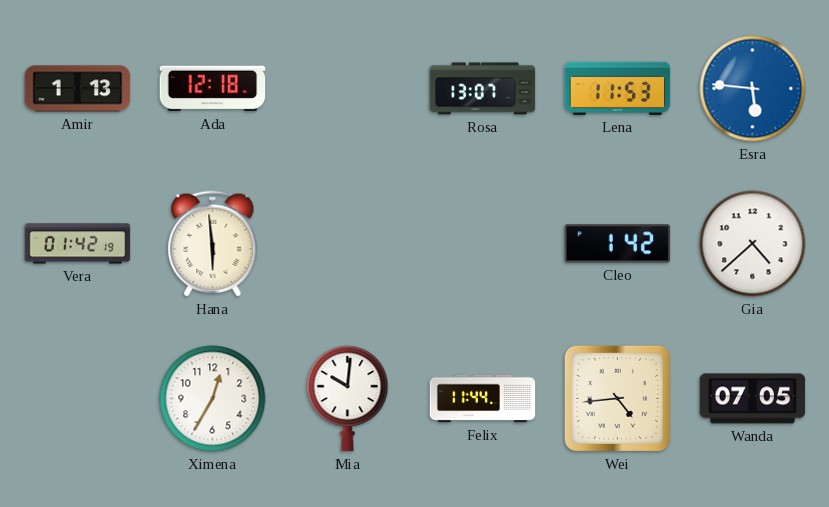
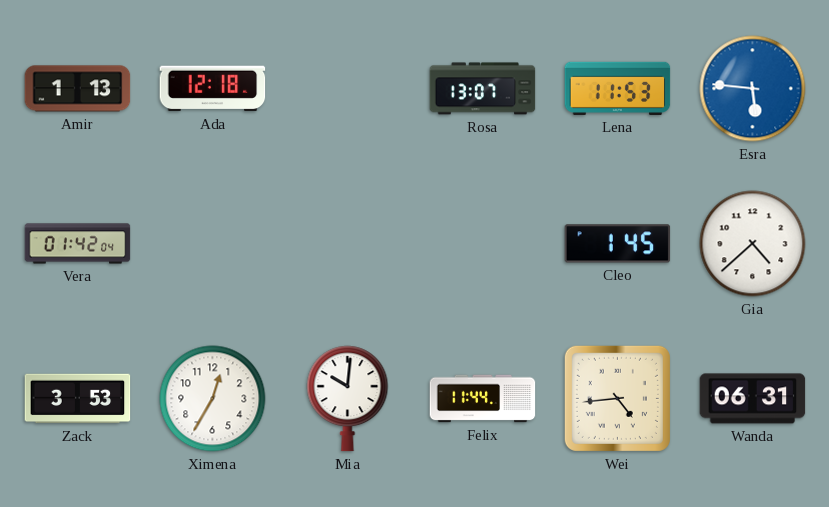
Vera: 01:42:19 -> 01:42:04 (78, 244)
Hana: 5:59 -> none (213, 244)
Cleo: 1:42 -> 1:45 (618, 244)
Zack: none -> 3:53 (78, 399)
Wanda: 07:05 -> 06:31 (753, 399)
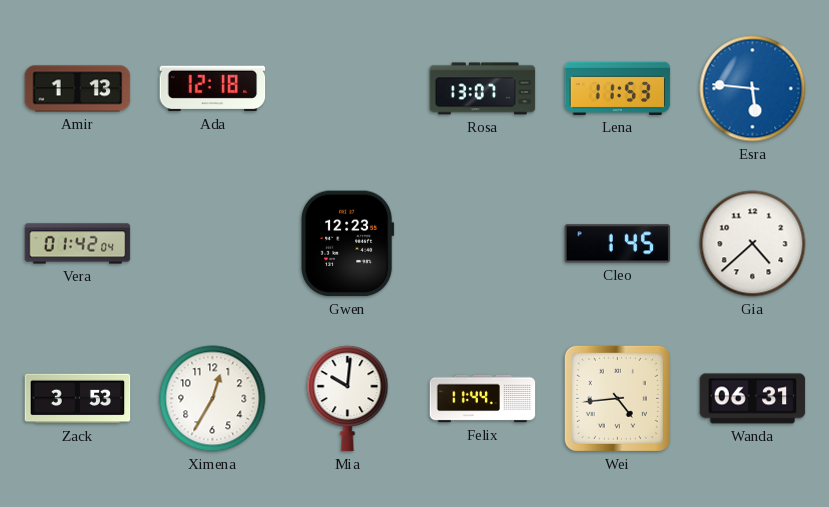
Gwen: none -> 12:23 (348, 244)
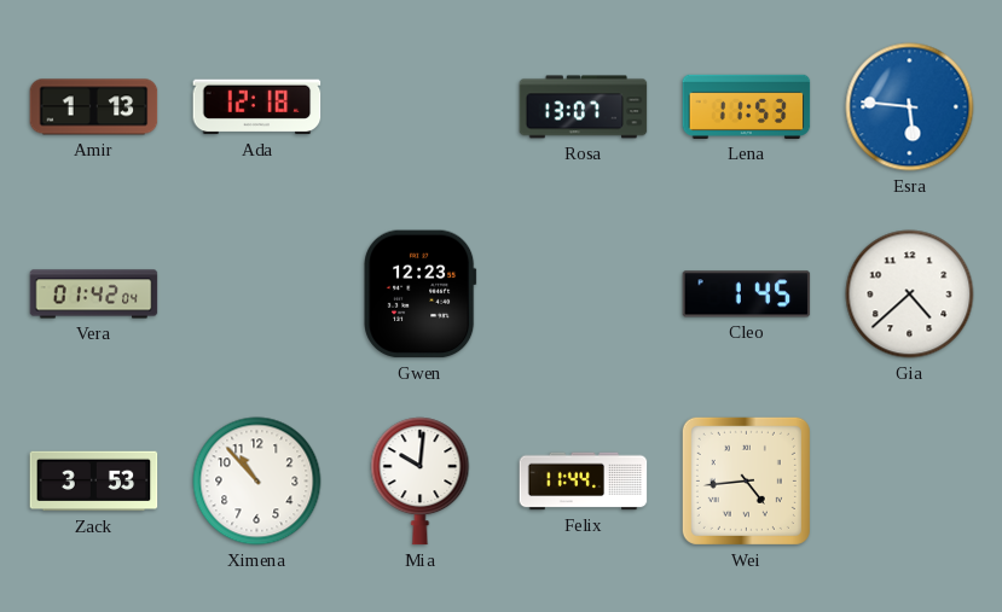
Ximena: 12:35 -> 10:53 (257, 482)
Wanda: 06:31 -> none (753, 399)
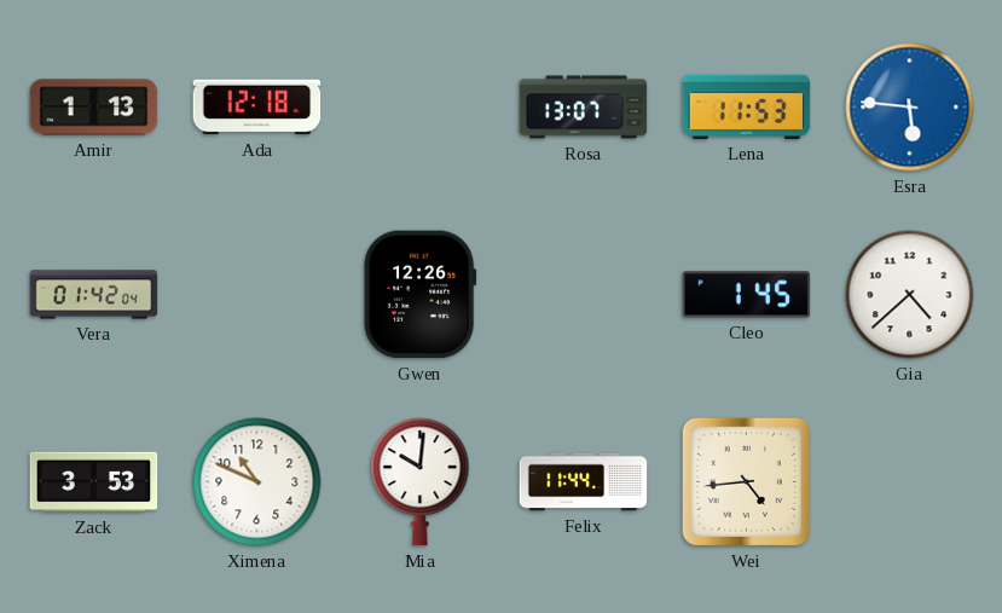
Gwen: 12:23 -> 12:26 (421, 295)
Ximena: 10:53 -> 10:49 (257, 482)
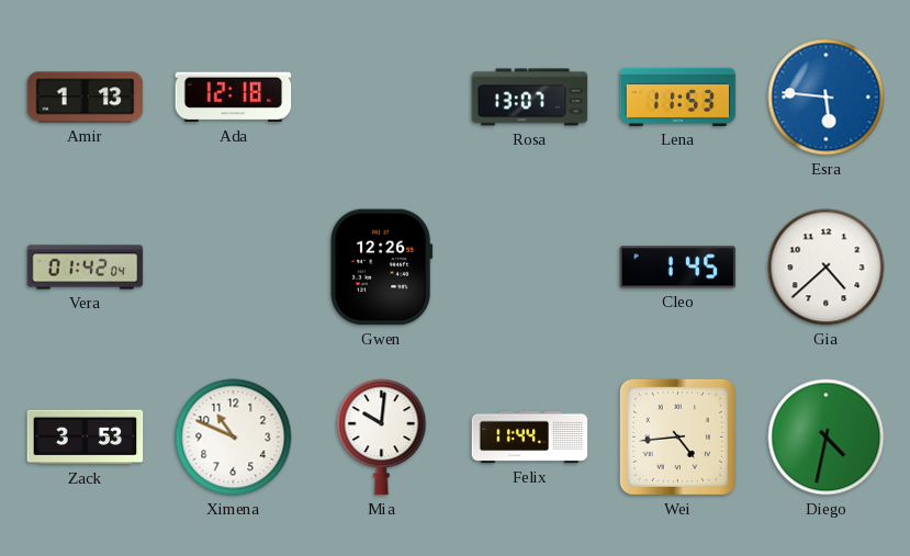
Diego: none -> 4:32 (827, 438)
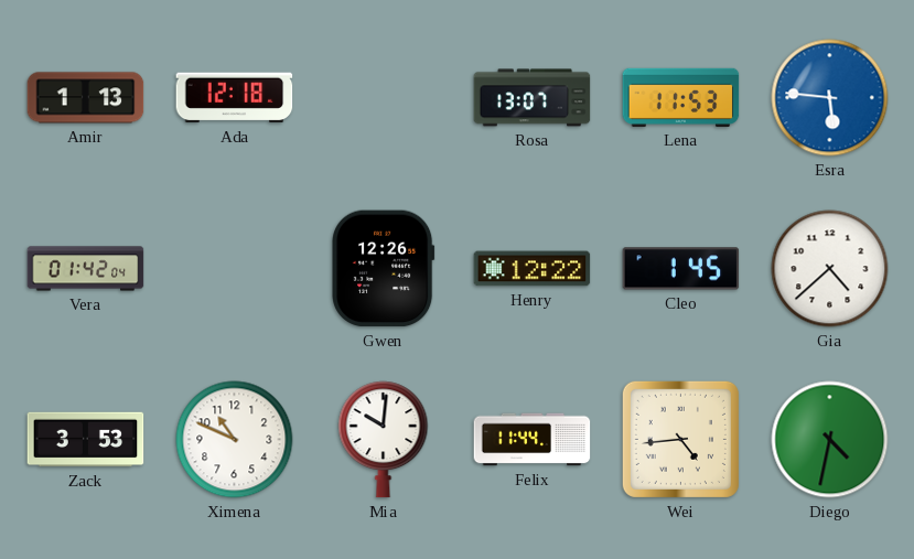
Henry: none -> 12:22 (533, 269)
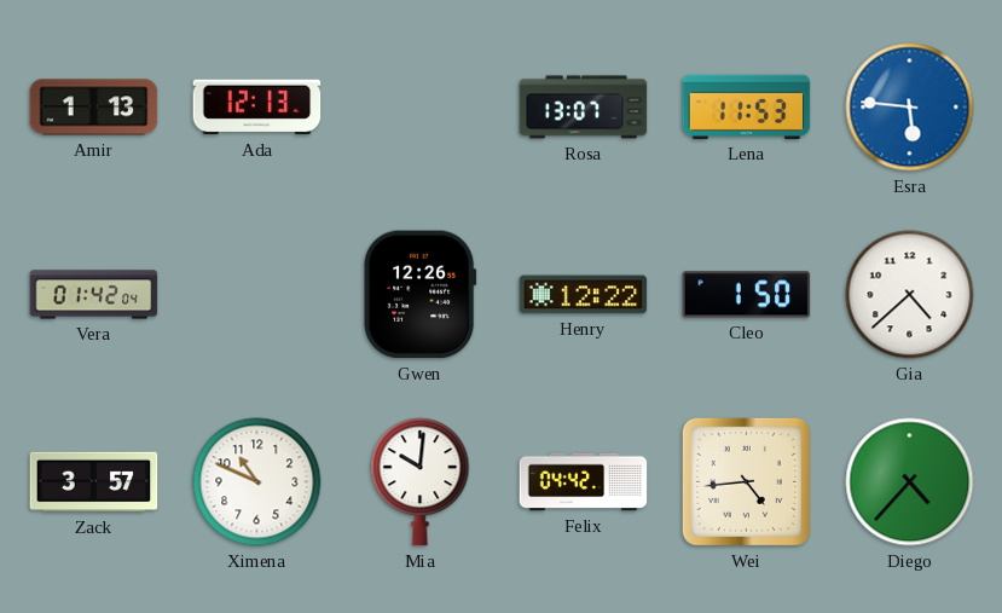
Ada: 12:18 -> 12:13 (257, 108)
Cleo: 1:45 -> 1:50 (747, 295)
Zack: 3:53 -> 3:57 (94, 482)
Felix: 11:44 -> 04:42 (584, 482)
Diego: 4:32 -> 4:37 (910, 482)
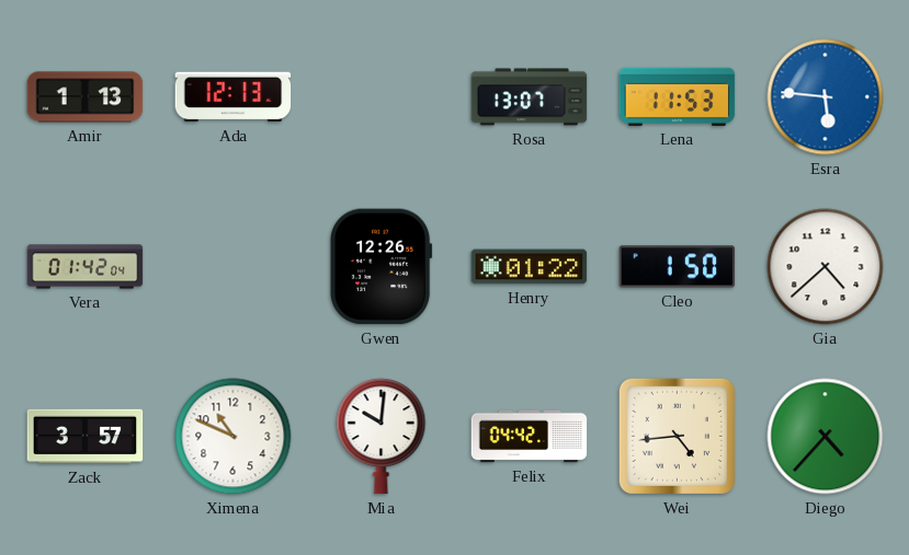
Henry: 12:22 -> 01:22 (530, 267)
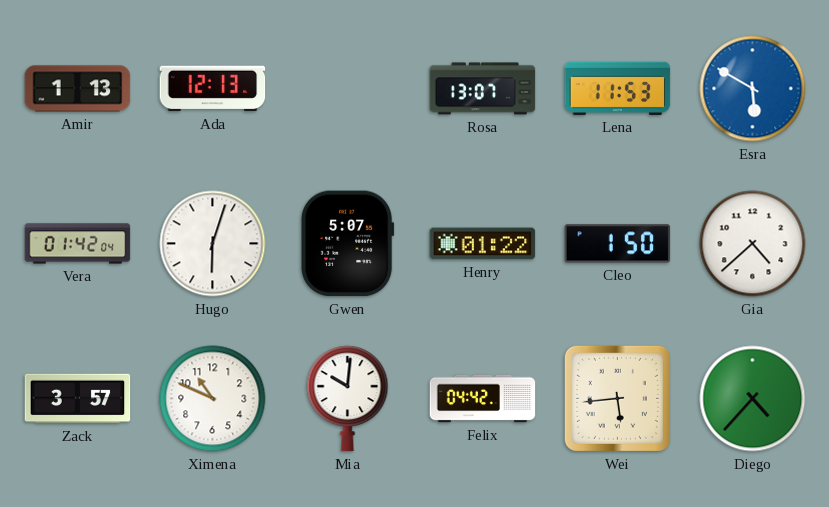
Esra: 5:46 -> 5:50 (753, 89)
Hugo: none -> 6:03 (213, 244)
Gwen: 12:26 -> 5:07 (348, 244)
Wei: 4:44 -> 5:44 (617, 398)
